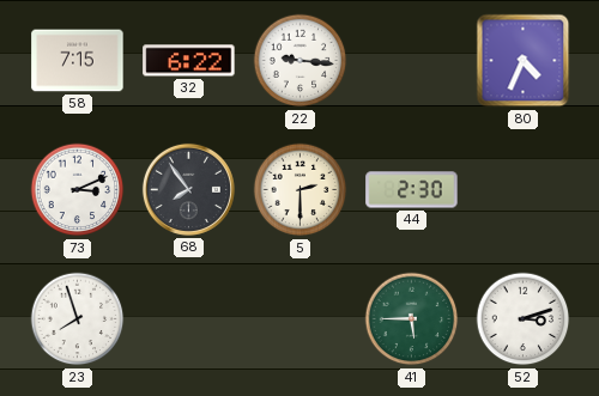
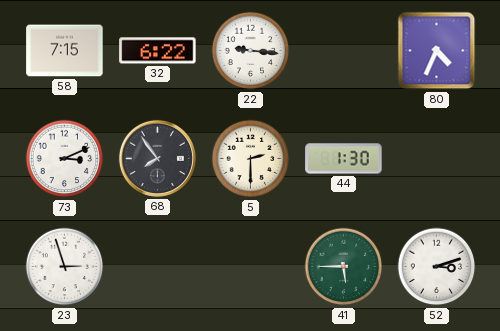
44: 2:30 -> 1:30 (344, 159)
23: 7:57 -> 2:57 (65, 267)
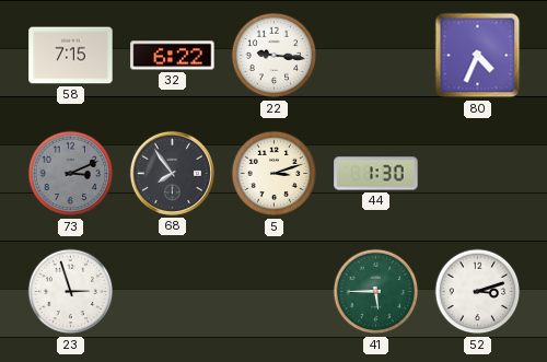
73 dial: white -> grey (71, 174)
5: 2:30 -> 3:12 (275, 174)
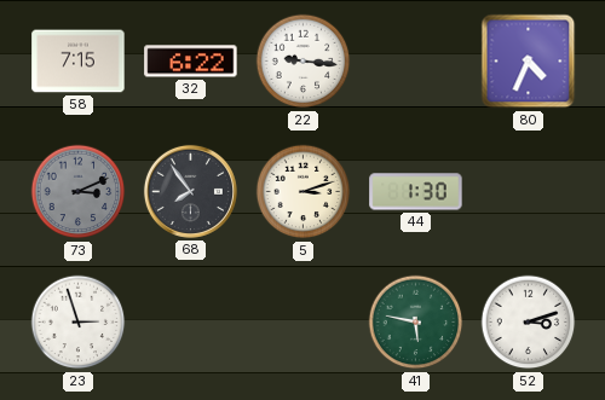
41: 5:45 -> 5:47 (416, 323)
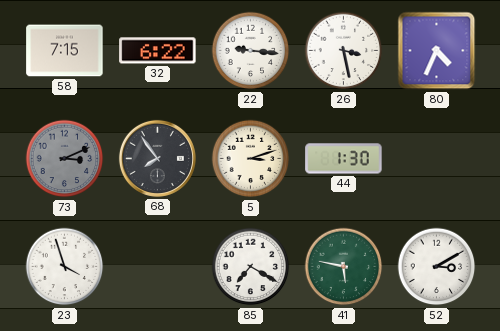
26: none -> 3:28 (344, 51)
23: 2:57 -> 3:57 (65, 267)
85: none -> 7:20 (251, 267)
52: 3:12 -> 3:10 (437, 267)
